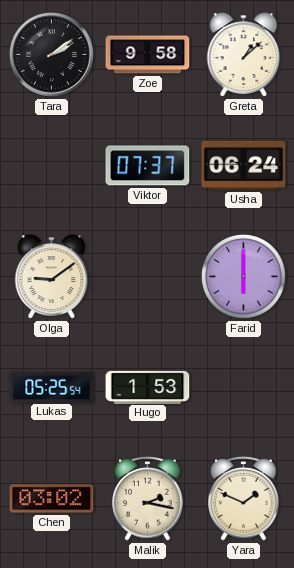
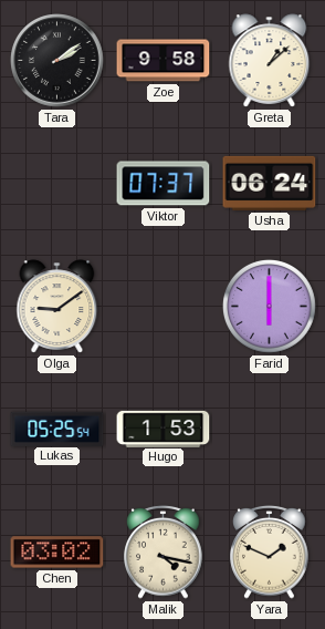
Malik: 2:17 -> 4:17 (164, 553)
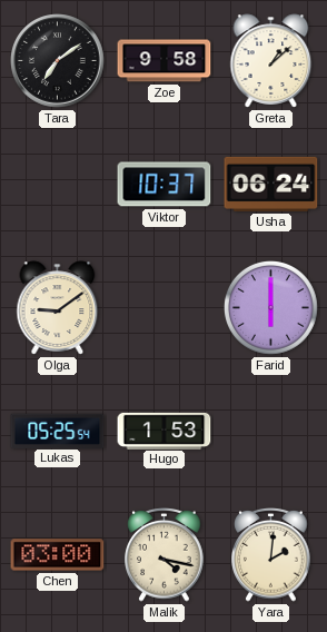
Tara: 2:09 -> 7:09 (58, 61)
Viktor: 07:37 -> 10:37 (165, 185)
Chen: 03:02 -> 03:00 (58, 555)
Yara: 1:49 -> 2:01 (271, 555)
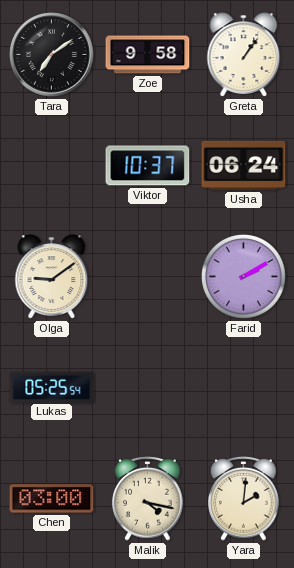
Greta: 1:08 -> 1:06 (244, 55)
Farid: 6:00 -> 2:10 (243, 276)
Hugo: 1:53 -> none (165, 431)
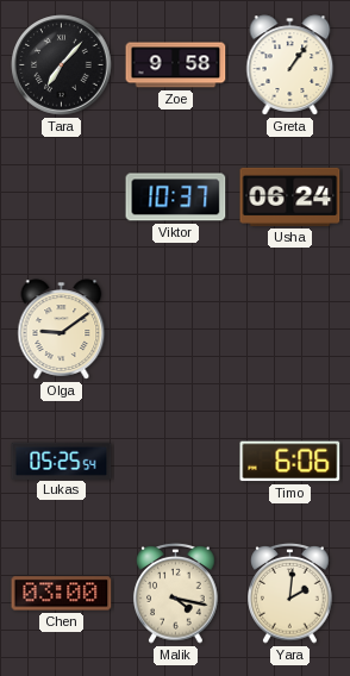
Tara: 7:09 -> 7:07 (62, 65)
Farid: 2:10 -> none (243, 276)
Timo: none -> 6:06 (290, 462)
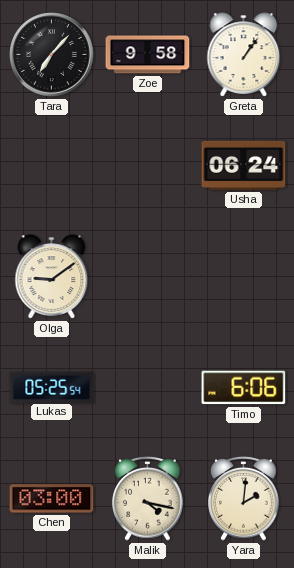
Viktor: 10:37 -> none (176, 198)
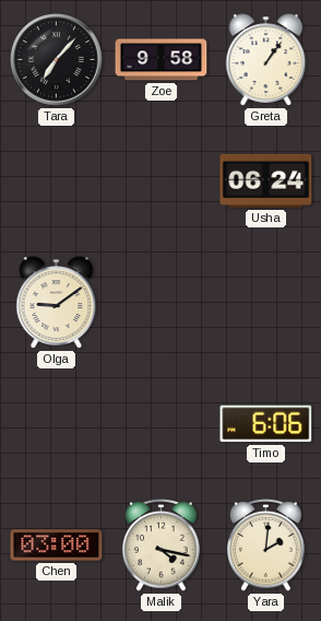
Lukas: 05:25 -> none (52, 387)
